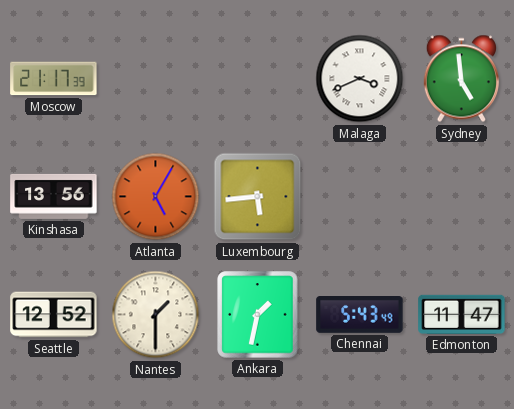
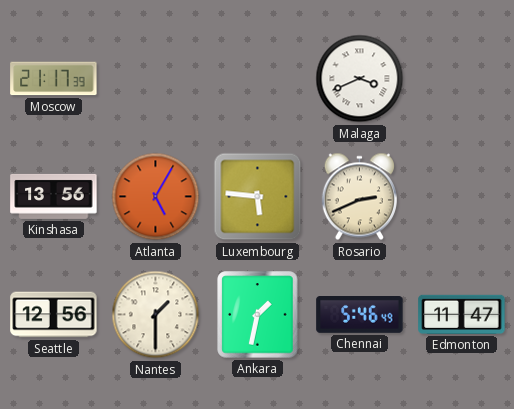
Sydney: 4:59 -> none (461, 79)
Luxembourg: 5:44 -> 5:46 (258, 197)
Rosario: none -> 2:41 (359, 197)
Seattle: 12:52 -> 12:56 (54, 315)
Chennai: 5:43 -> 5:46 (360, 315)
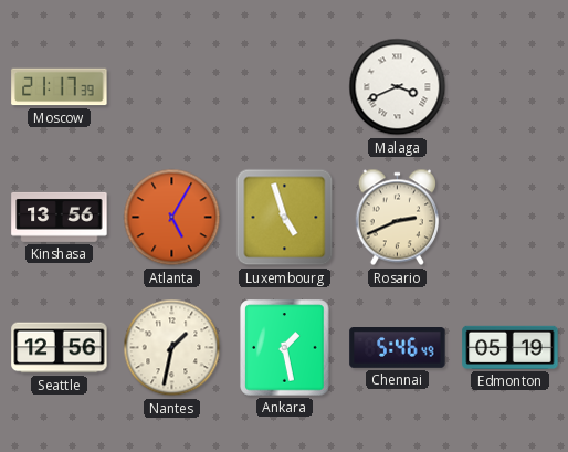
Luxembourg: 5:46 -> 4:57 (285, 218)
Nantes: 1:30 -> 1:32 (172, 348)
Ankara: 1:32 -> 1:28 (285, 348)
Edmonton: 11:47 -> 05:19 (511, 347)
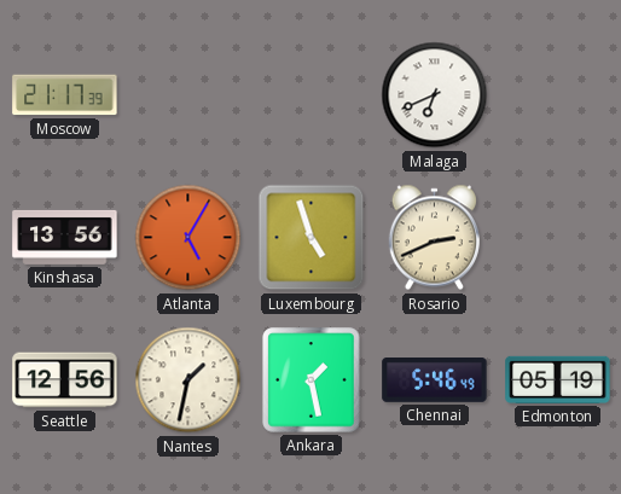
Malaga: 3:41 -> 6:41 (435, 95)
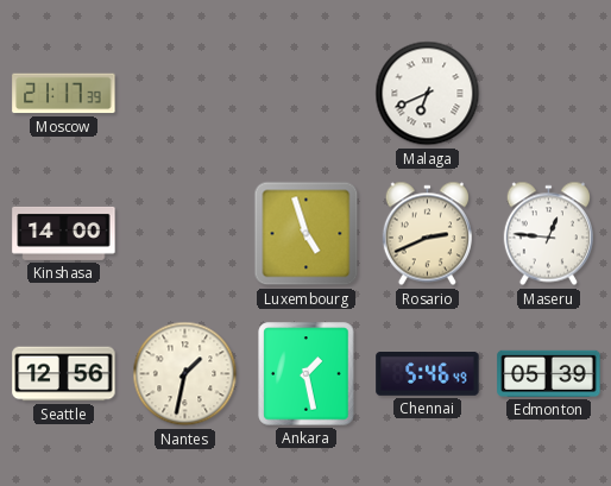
Kinshasa: 13:56 -> 14:00 (64, 233)
Atlanta: 5:05 -> none (188, 238)
Maseru: none -> 12:46 (548, 234)
Edmonton: 05:19 -> 05:39 (549, 373)
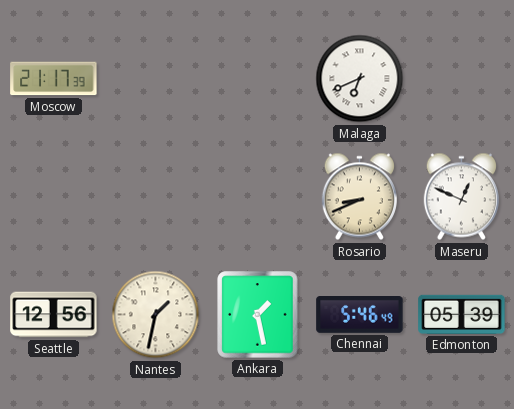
Kinshasa: 14:00 -> none (64, 233)
Luxembourg: 4:57 -> none (307, 234)
Rosario: 2:41 -> 8:41 (359, 197)
Maseru: 12:46 -> 12:49 (461, 197)
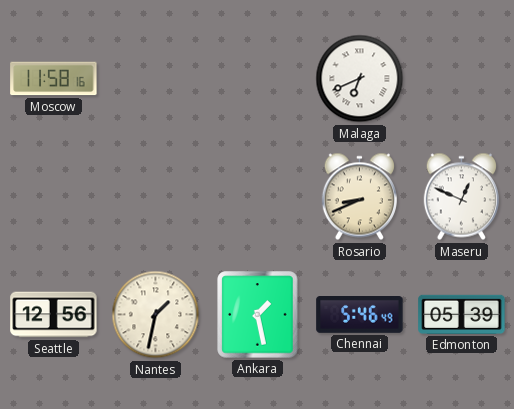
Moscow: 21:17 -> 11:58 (54, 79)
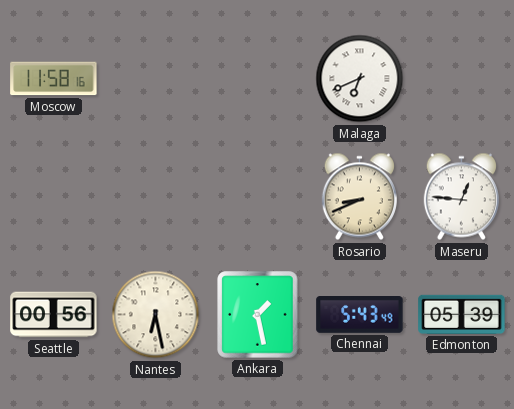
Maseru: 12:49 -> 12:46 (461, 197)
Seattle: 12:56 -> 00:56 (54, 315)
Nantes: 1:32 -> 6:28 (156, 315)
Chennai: 5:46 -> 5:43 (360, 315)
